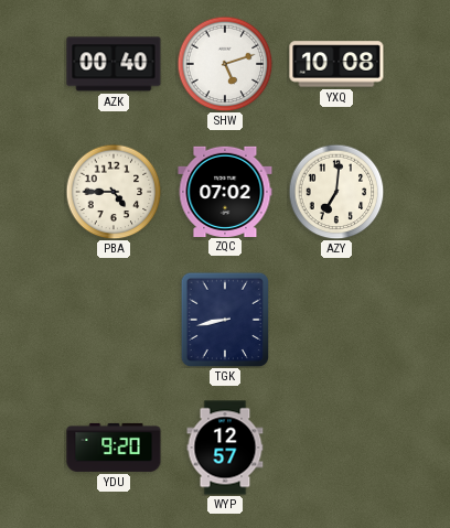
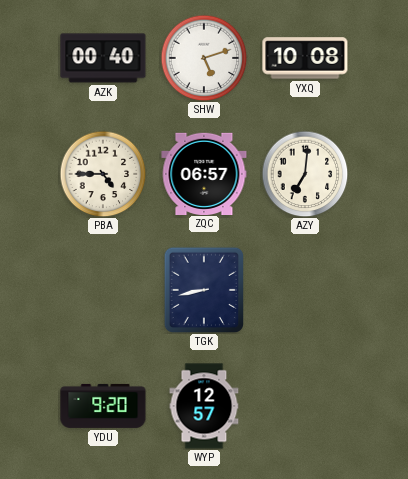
ZQC: 07:02 -> 06:57 (204, 173)
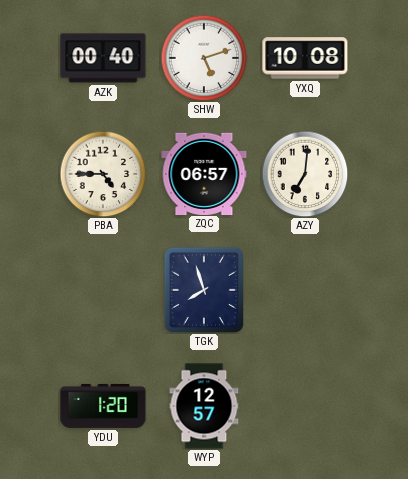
TGK: 8:43 -> 7:57 (203, 289)
YDU: 9:20 -> 1:20 (103, 406)
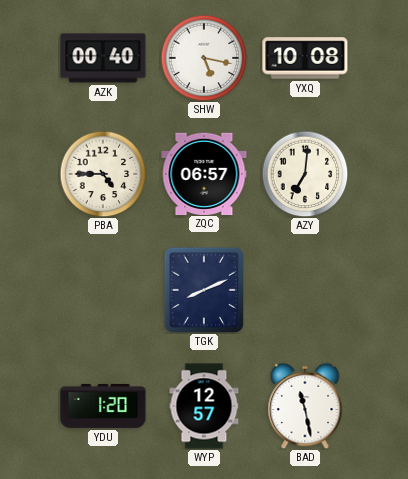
SHW: 5:12 -> 5:17 (204, 58)
TGK: 7:57 -> 8:11 (203, 289)
BAD: none -> 11:28 (305, 406)
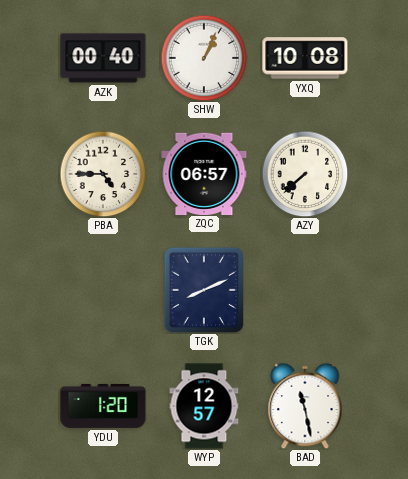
SHW: 5:17 -> 1:04 (204, 58)
AZY: 7:01 -> 7:38 (305, 174)
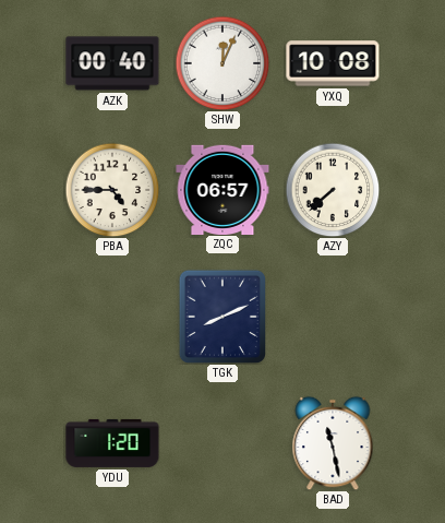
SHW: 1:04 -> 12:04 (222, 63)
WYP: 12:57 -> none (204, 406)
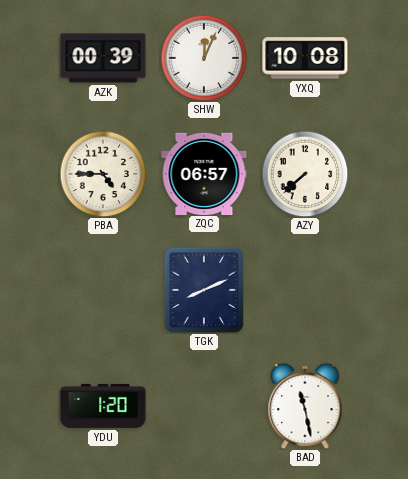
AZK: 00:40 -> 00:39 (103, 58)
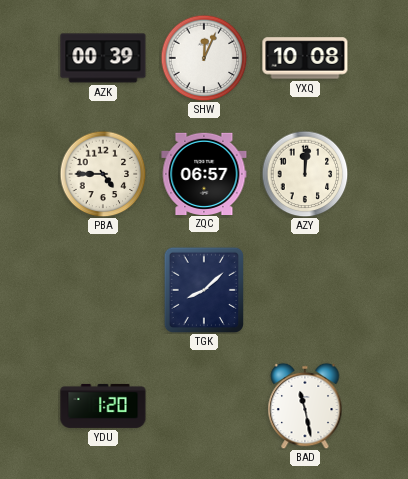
AZY: 7:38 -> 12:01 (305, 174)
TGK: 8:11 -> 8:08 (203, 289)
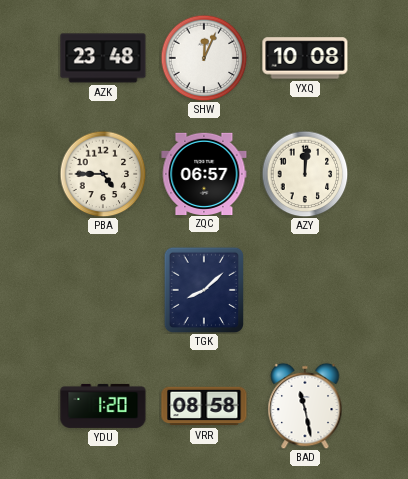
AZK: 00:39 -> 23:48 (103, 58)
VRR: none -> 08:58 (204, 406)
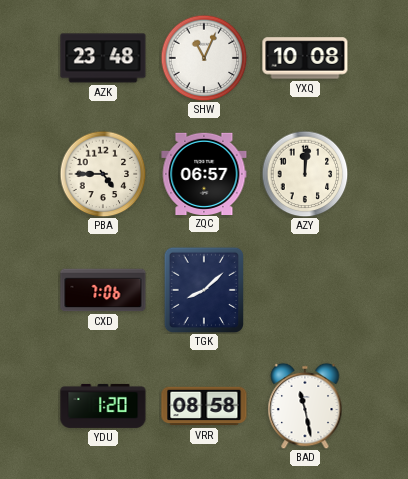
SHW: 12:04 -> 11:04 (204, 58)
CXD: none -> 7:06 (103, 290)
